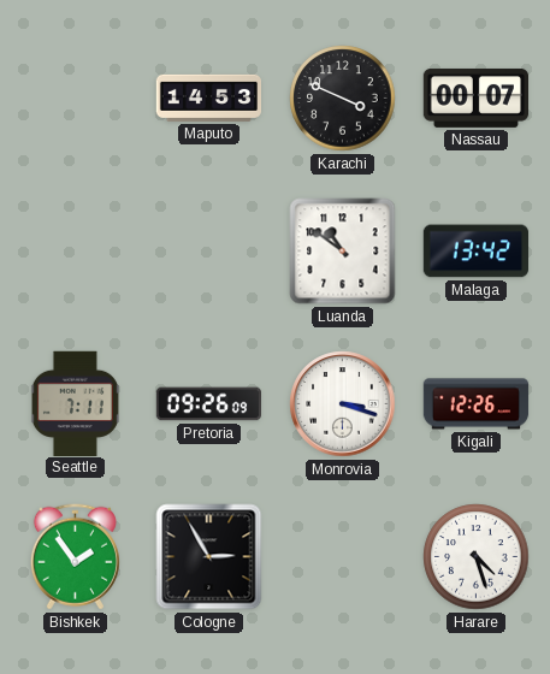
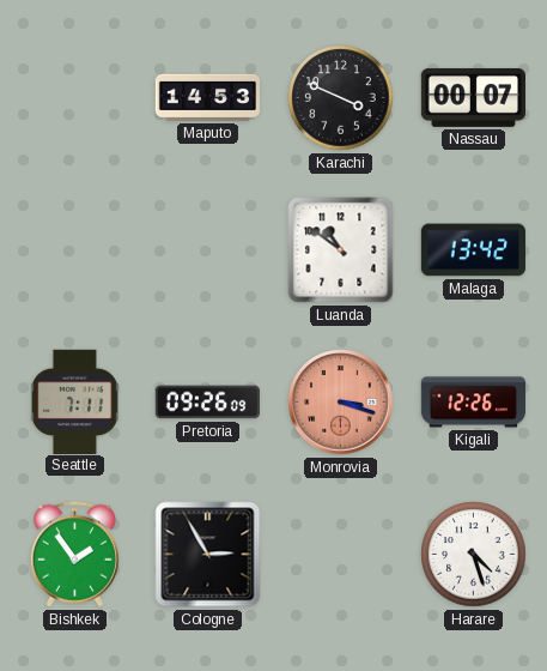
Monrovia dial: white -> salmon (341, 403)
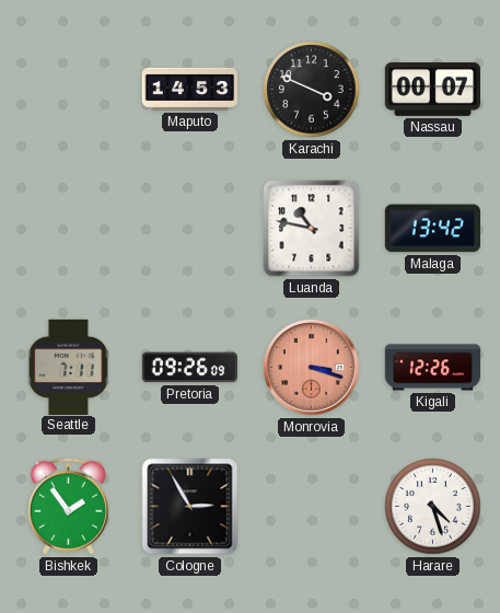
Luanda: 10:51 -> 10:47 (312, 229)
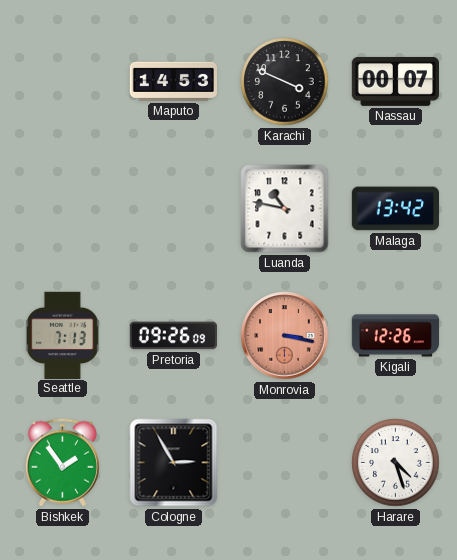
Seattle: 7:11 -> 7:13 (62, 335)
Monrovia: 3:18 -> 3:17 (285, 336)
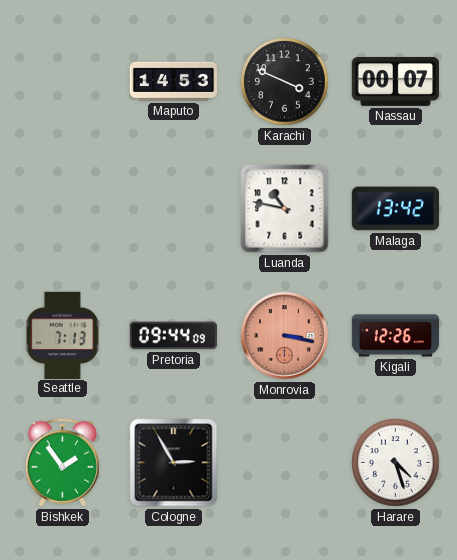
Pretoria: 09:26 -> 09:44 (173, 336)
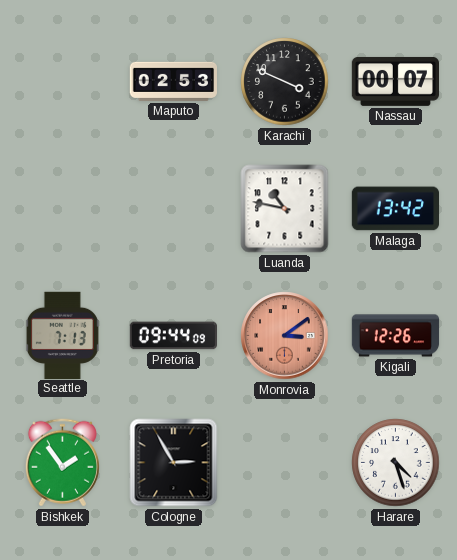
Maputo: 14:53 -> 02:53 (174, 81)
Monrovia: 3:17 -> 3:09 (285, 336)
